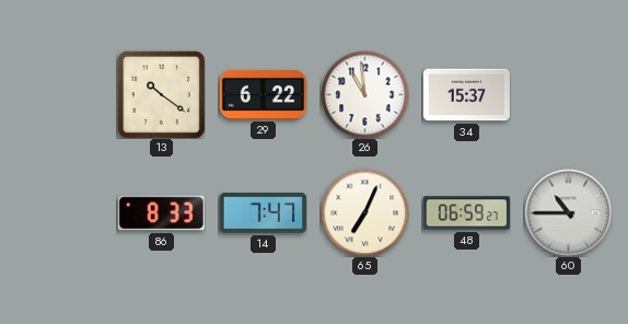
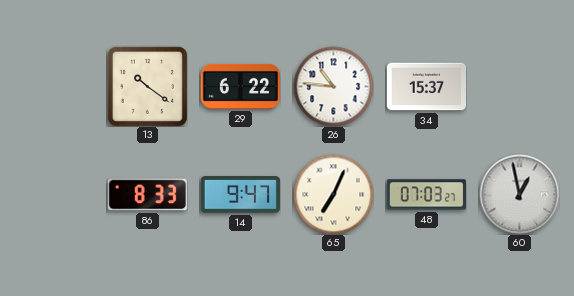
26: 10:59 -> 10:46 (333, 86)
14: 7:47 -> 9:47 (240, 195)
48: 06:59 -> 07:03 (426, 195)
60: 10:45 -> 12:58 (519, 194)
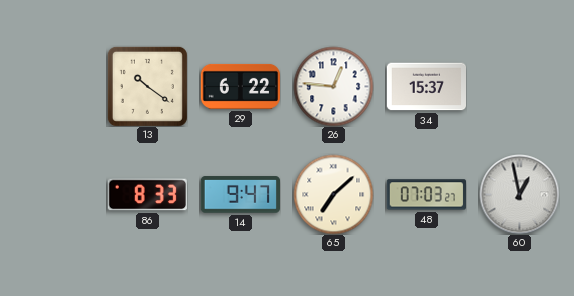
26: 10:46 -> 12:46 (333, 86)
65: 7:04 -> 7:08 (333, 194)
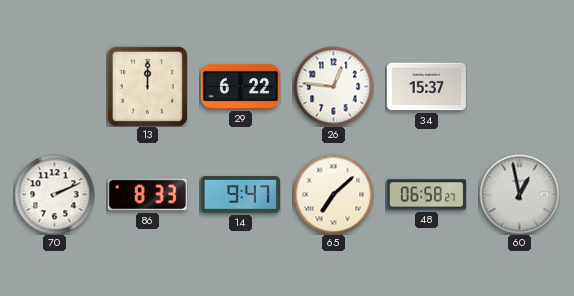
13: 10:21 -> 12:00 (147, 86)
70: none -> 2:11 (54, 194)
48: 07:03 -> 06:58 (426, 195)
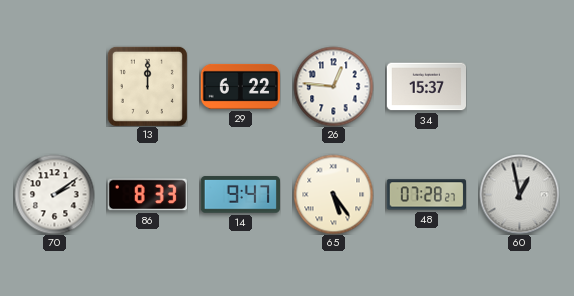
70: 2:11 -> 2:09 (54, 194)
65: 7:08 -> 5:24 (333, 194)
48: 06:58 -> 07:28 (426, 195)
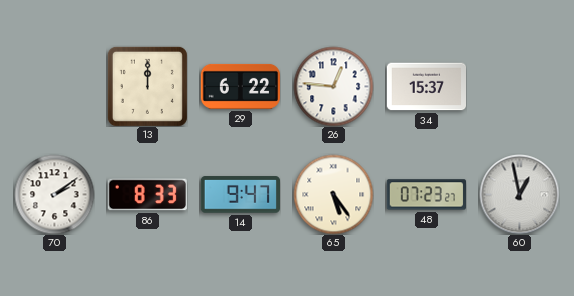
48: 07:28 -> 07:23 (426, 195)
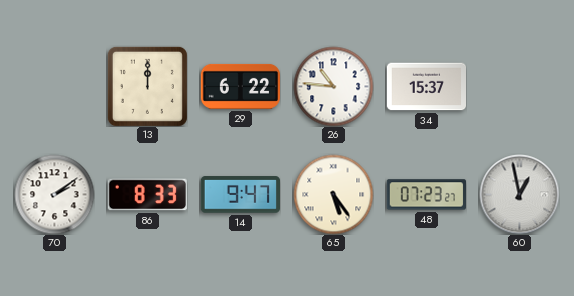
26: 12:46 -> 10:46 (333, 86)
